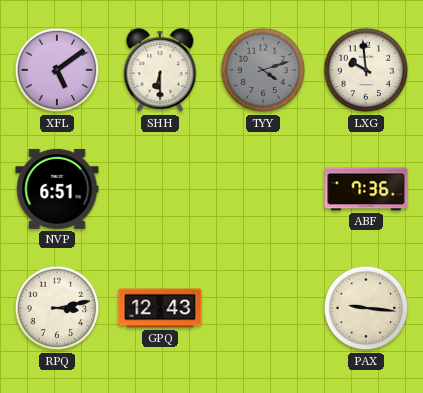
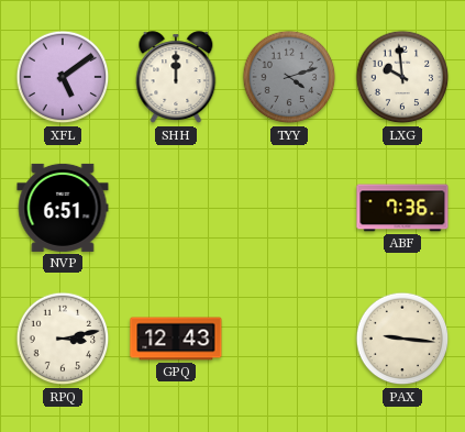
SHH: 6:30 -> 12:00 (176, 78)
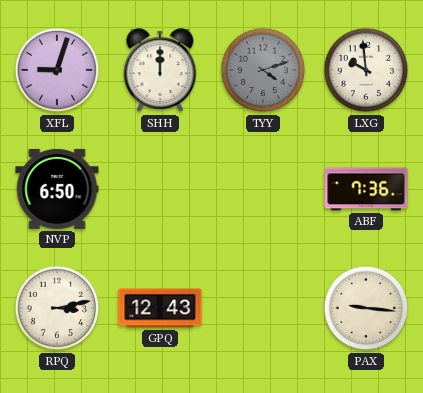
XFL: 5:09 -> 9:03 (57, 70)
NVP: 6:51 -> 6:50 (57, 189)
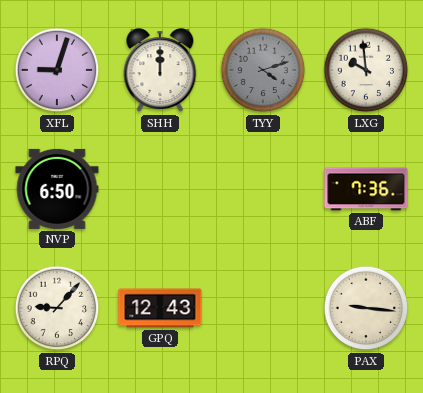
RPQ: 3:13 -> 9:07 (57, 308)
